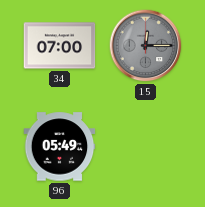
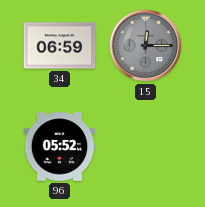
34: 07:00 -> 06:59 (60, 46)
96: 05:49 -> 05:52 (60, 147)
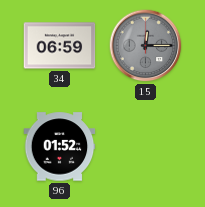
96: 05:52 -> 01:52 (60, 147)
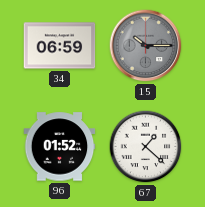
15: 12:15 -> 10:15 (146, 46)
67: none -> 1:22 (146, 147)
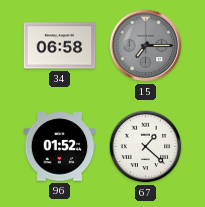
34: 06:59 -> 06:58 (60, 46)
15: 10:15 -> 7:15 (146, 46)
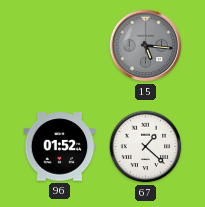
34: 06:58 -> none (60, 46)
15: 7:15 -> 5:16 (146, 46)
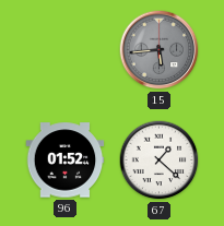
15: 5:16 -> 5:44 (160, 50)
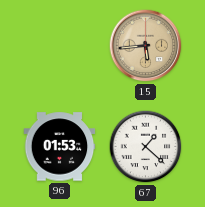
15 dial: grey -> champagne (146, 46)
96: 01:52 -> 01:53 (60, 147)
